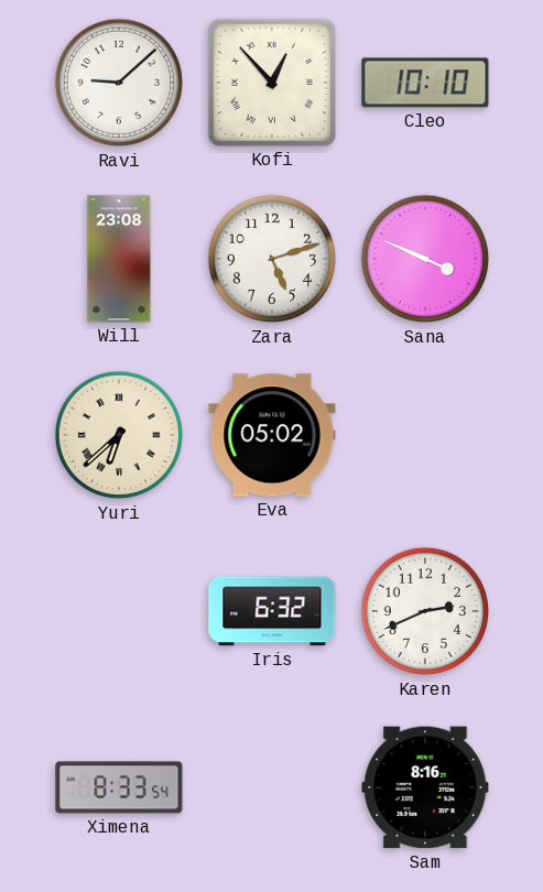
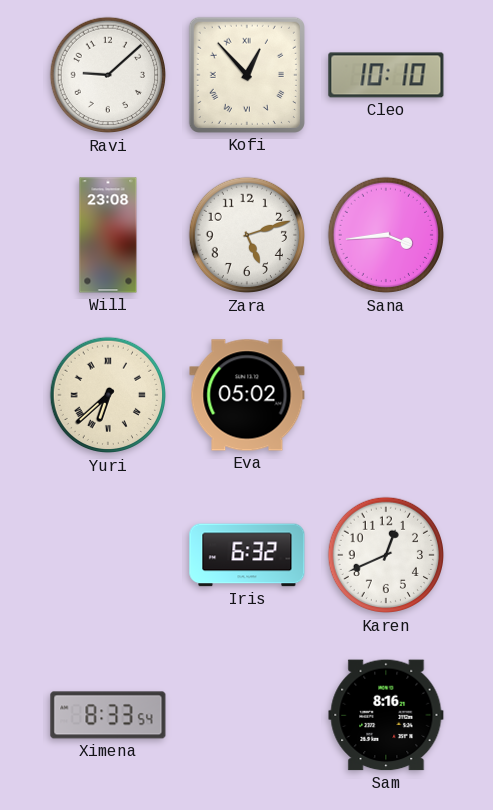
Sana: 3:49 -> 3:44 (386, 235)
Karen: 2:41 -> 12:41 (386, 555)
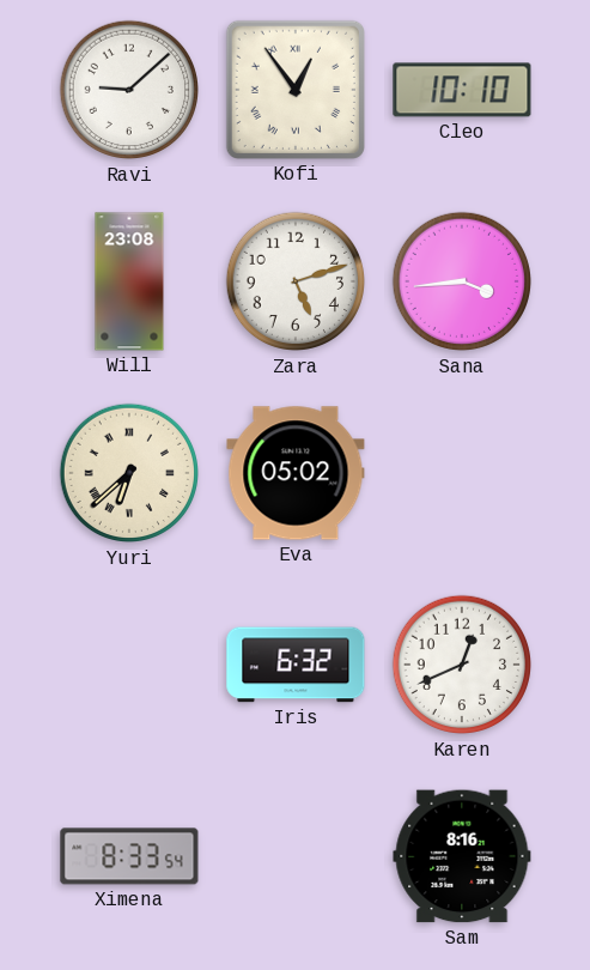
Kofi: 12:53 -> 12:54 (296, 90)
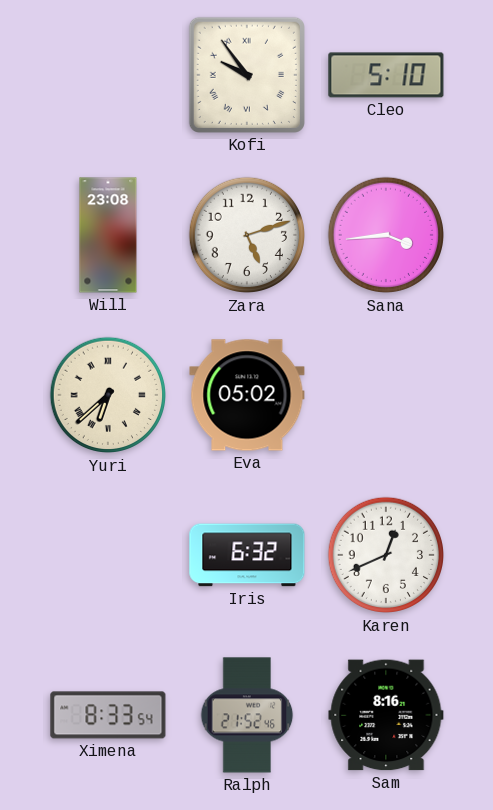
Ravi: 9:08 -> none (129, 90)
Kofi: 12:54 -> 9:54 (247, 75)
Cleo: 10:10 -> 5:10 (386, 75)
Ralph: none -> 21:52 (247, 715)
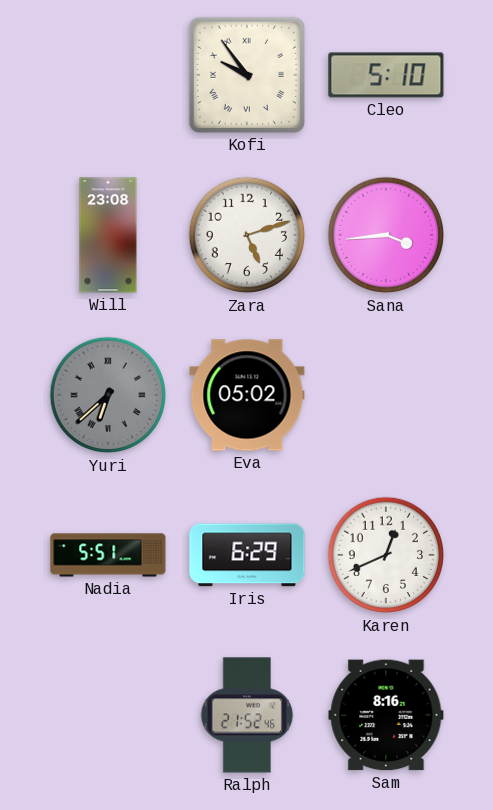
Yuri dial: cream -> grey (108, 395)
Nadia: none -> 5:51 (108, 555)
Iris: 6:32 -> 6:29 (247, 555)
Ximena: 8:33 -> none (108, 715)
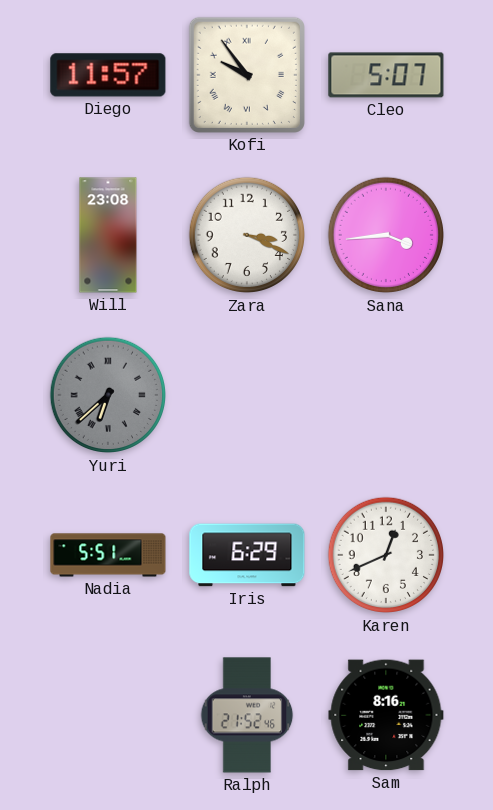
Diego: none -> 11:57 (108, 75)
Cleo: 5:10 -> 5:07 (386, 75)
Zara: 5:12 -> 3:19 (247, 235)
Eva: 05:02 -> none (247, 395)
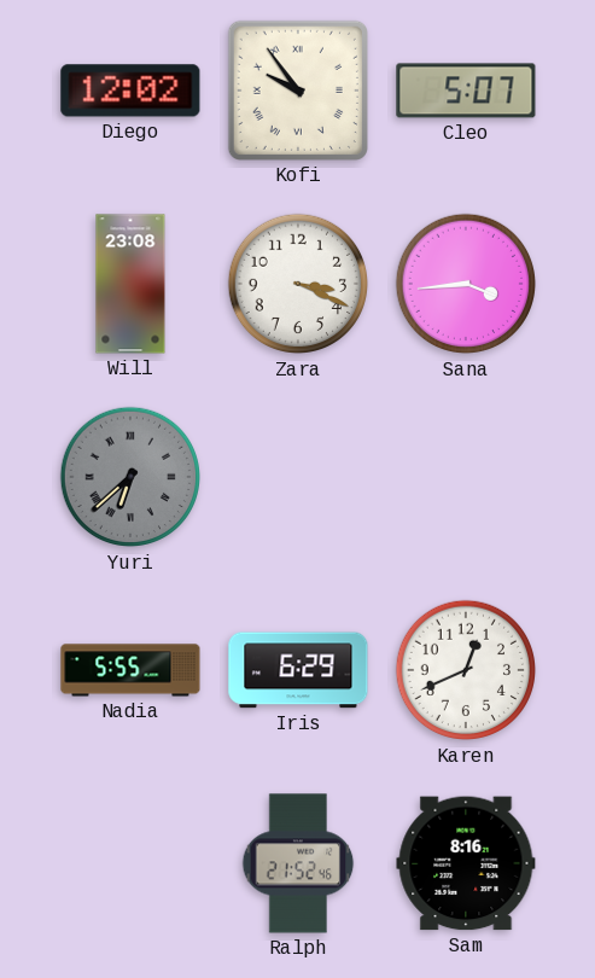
Diego: 11:57 -> 12:02 (130, 91)
Nadia: 5:51 -> 5:55 (130, 670)
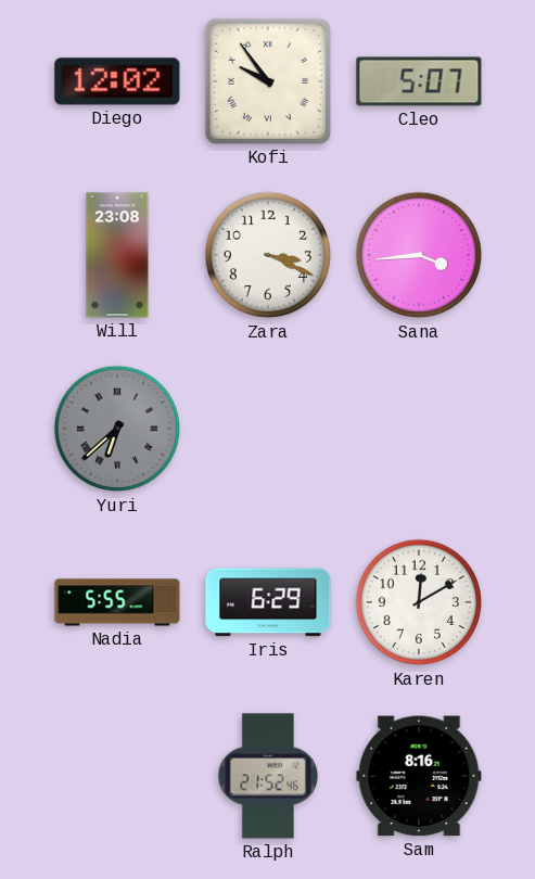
Karen: 12:41 -> 12:10 (419, 602)
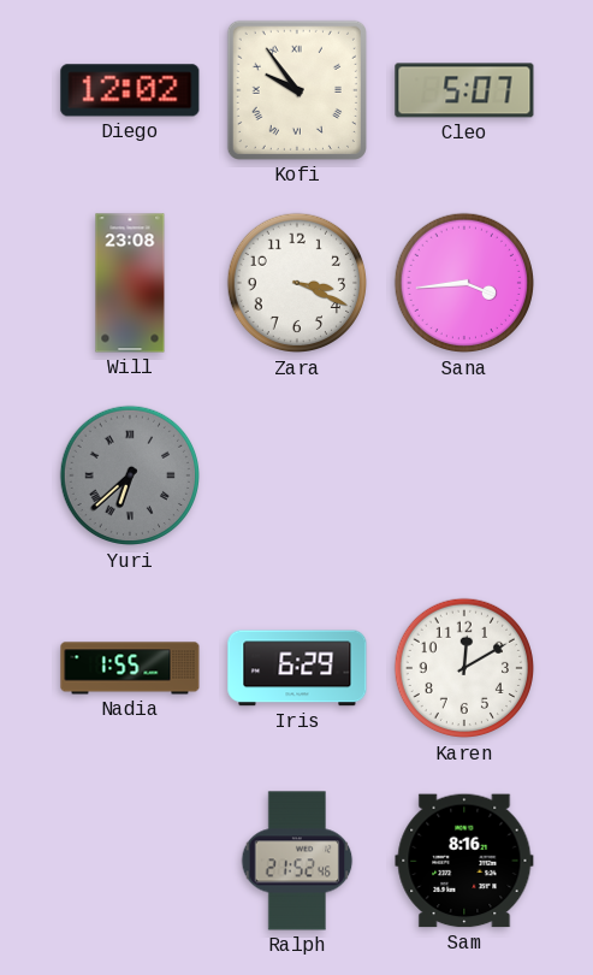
Nadia: 5:55 -> 1:55 (130, 668)
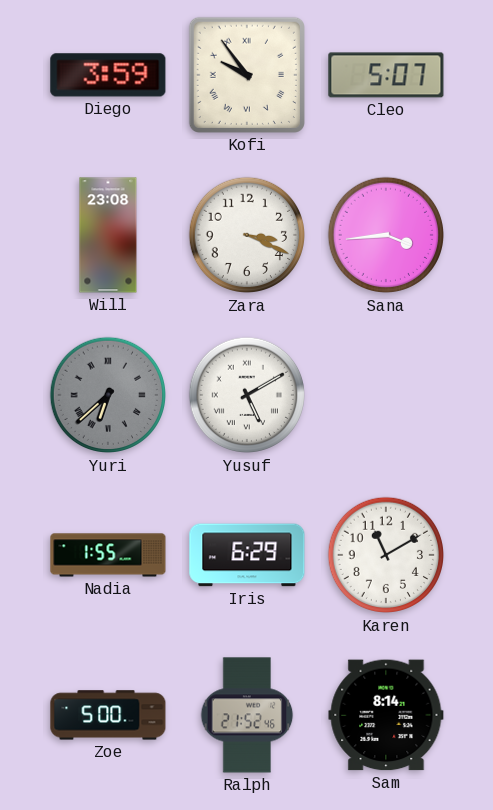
Diego: 12:02 -> 3:59 (108, 75)
Yusuf: none -> 5:10 (247, 395)
Karen: 12:10 -> 11:10 (386, 555)
Zoe: none -> 5:00 (108, 715)
Sam: 8:16 -> 8:14 (386, 715)
